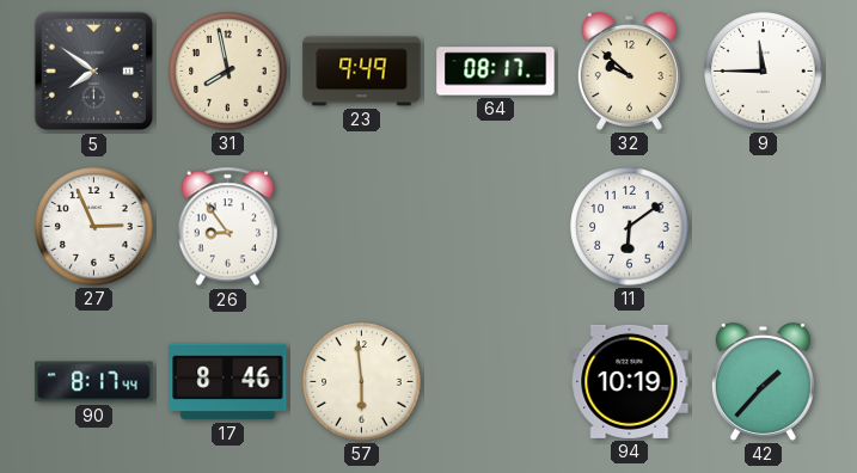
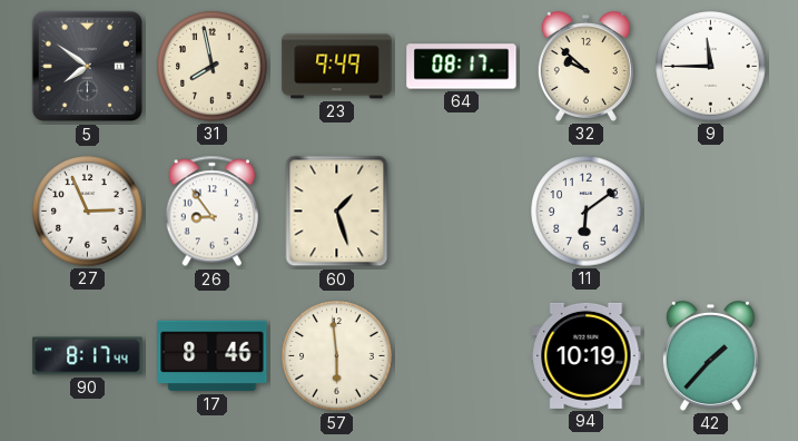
60: none -> 1:27 (337, 212)
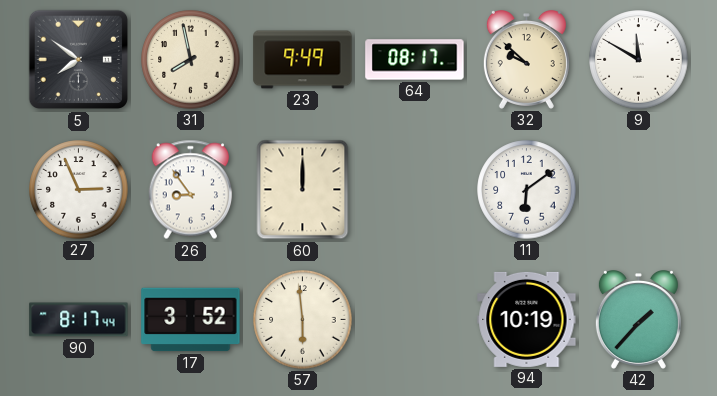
9: 11:45 -> 11:50 (639, 60)
60: 1:27 -> 12:00 (303, 190)
17: 8:46 -> 3:52 (191, 320)
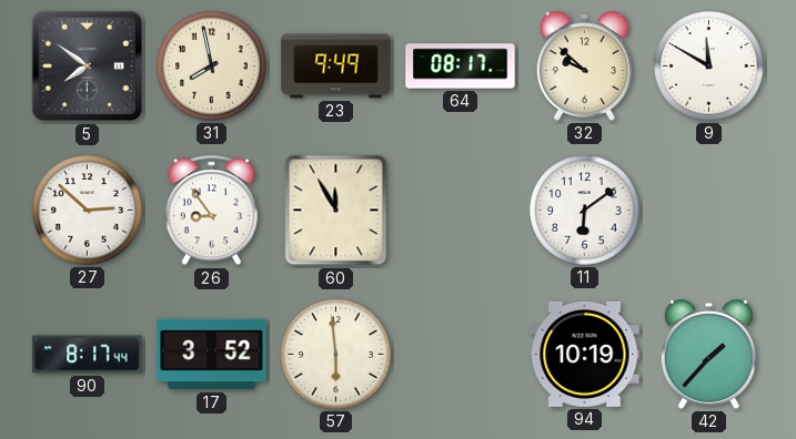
27: 2:56 -> 2:52 (88, 211)
60: 12:00 -> 11:55 (336, 211)
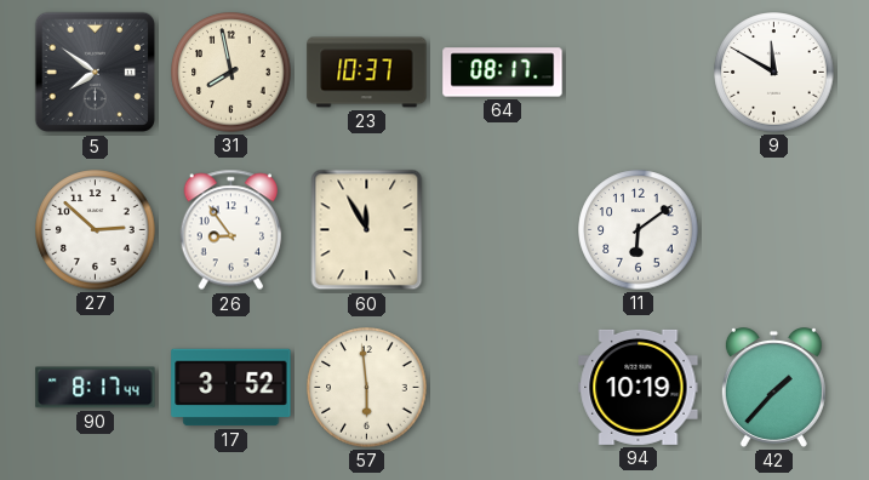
23: 9:49 -> 10:37 (367, 73)
32: 9:52 -> none (584, 67)
